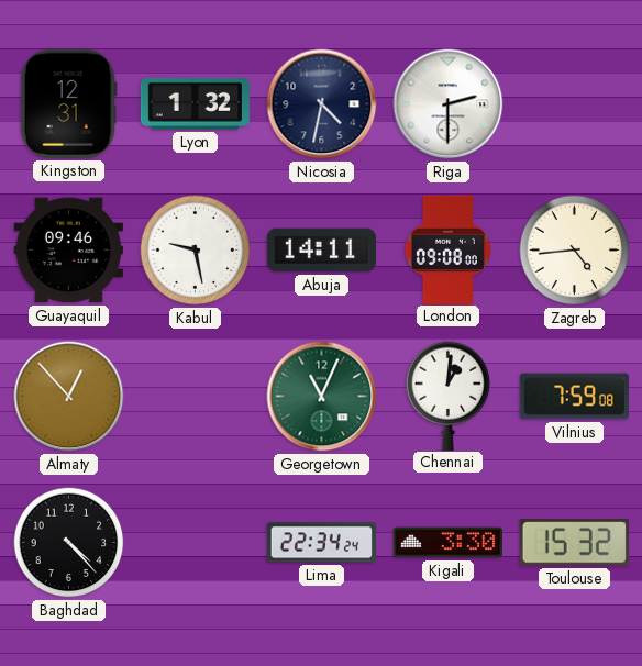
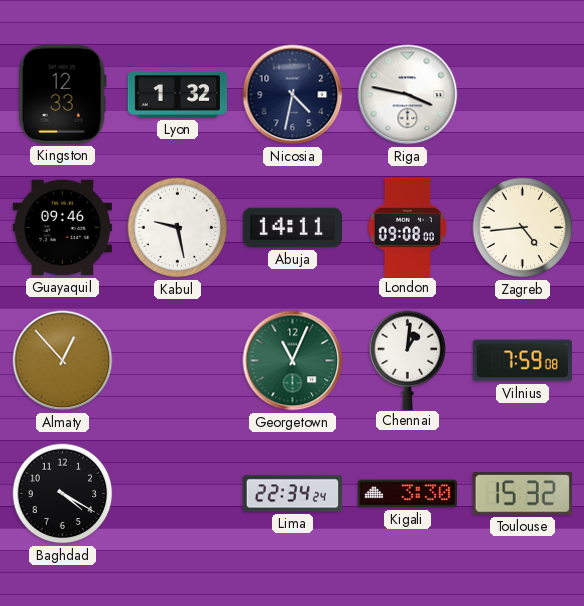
Kingston: 12:31 -> 12:33 (62, 94)
Riga: 2:30 -> 3:47 (408, 95)
Baghdad: 4:23 -> 4:20 (63, 494)
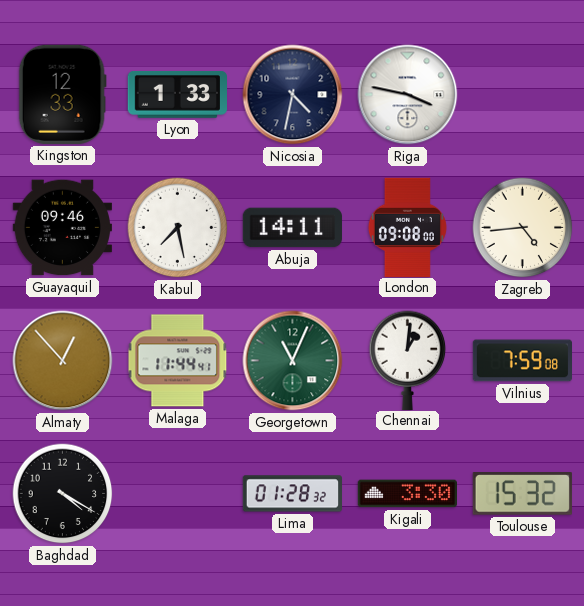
Lyon: 1:32 -> 1:33 (177, 95)
Kabul: 9:28 -> 7:28 (178, 228)
Malaga: none -> 11:44 (178, 361)
Lima: 22:34 -> 01:28 (292, 494)
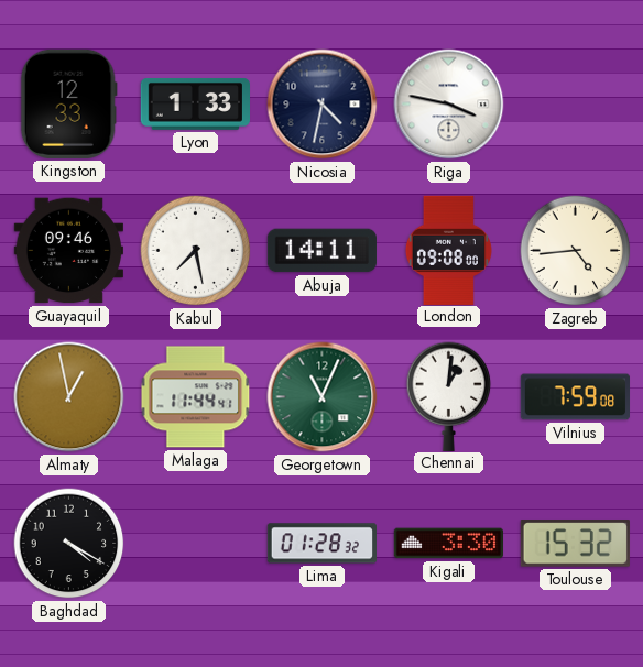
Almaty: 12:53 -> 12:58 (69, 397)
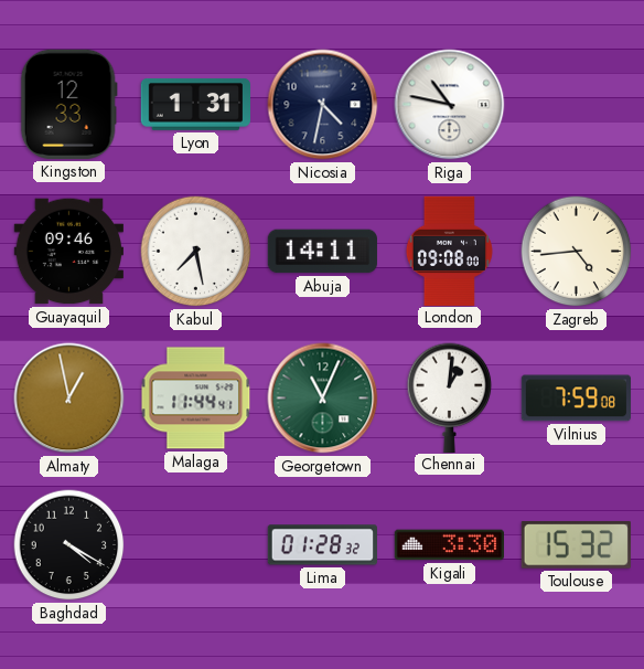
Lyon: 1:33 -> 1:31 (195, 105)
Riga: 3:47 -> 10:47 (450, 105)
